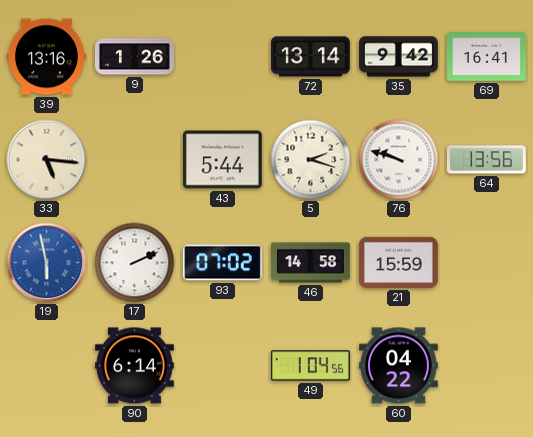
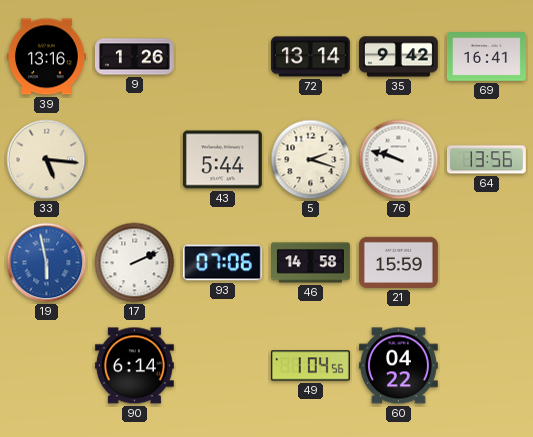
93: 07:02 -> 07:06 (222, 263)
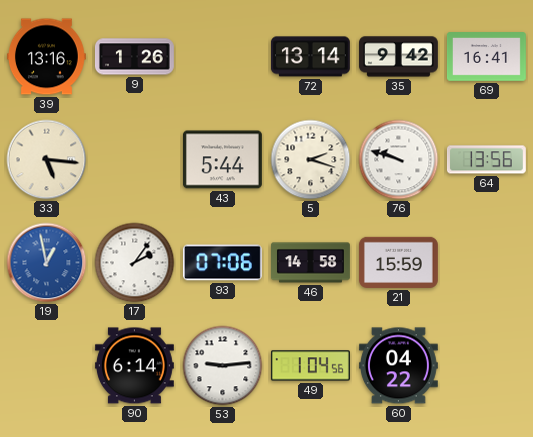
19: 5:58 -> 12:58 (47, 263)
17: 2:11 -> 2:06 (135, 263)
53: none -> 9:14 (223, 366)
